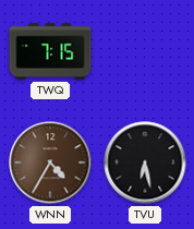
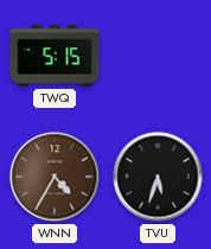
TWQ: 7:15 -> 5:15 (55, 56)
TVU: 6:28 -> 5:33 (158, 177)
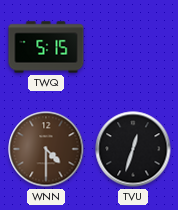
WNN: 4:35 -> 4:30 (46, 149)
TVU: 5:33 -> 12:33 (133, 149)
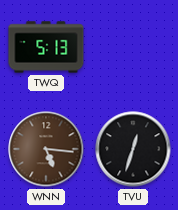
TWQ: 5:15 -> 5:13 (46, 47)
WNN: 4:30 -> 5:16 (46, 149)
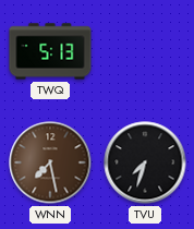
WNN: 5:16 -> 7:28 (50, 162)
TVU: 12:33 -> 7:33 (145, 162)
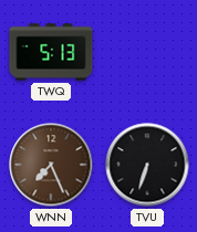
WNN: 7:28 -> 7:26 (51, 165)
TVU: 7:33 -> 6:33 (147, 165)
